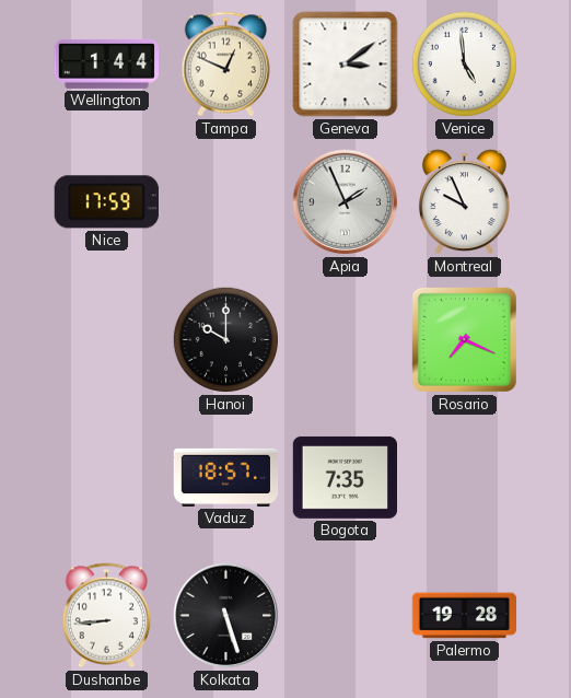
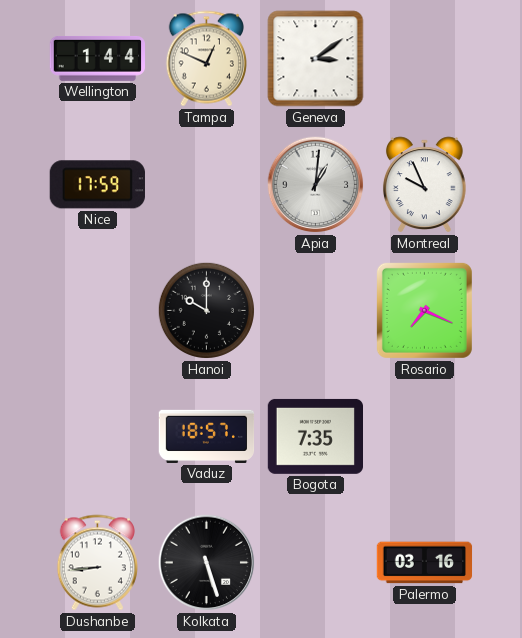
Venice: 4:59 -> none (464, 63)
Apia: 1:56 -> 1:01 (316, 185)
Palermo: 19:28 -> 03:16 (425, 563)
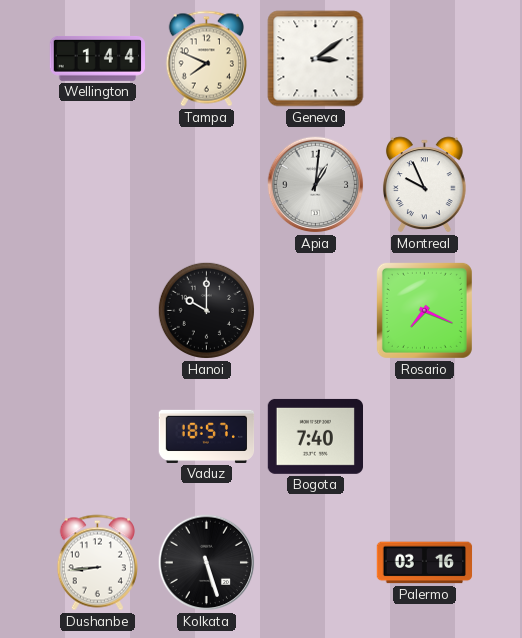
Tampa: 12:49 -> 7:49 (206, 59)
Nice: 17:59 -> none (97, 185)
Bogota: 7:35 -> 7:40 (315, 436)
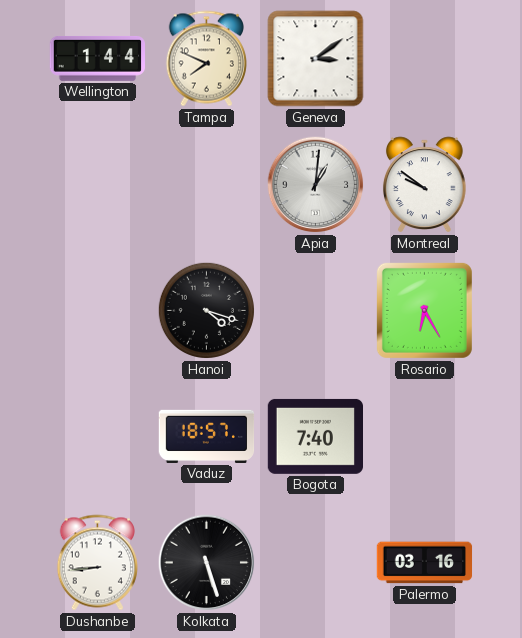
Montreal: 9:56 -> 9:51 (424, 185)
Hanoi: 10:00 -> 4:18 (206, 310)
Rosario: 7:19 -> 6:25 (424, 310)
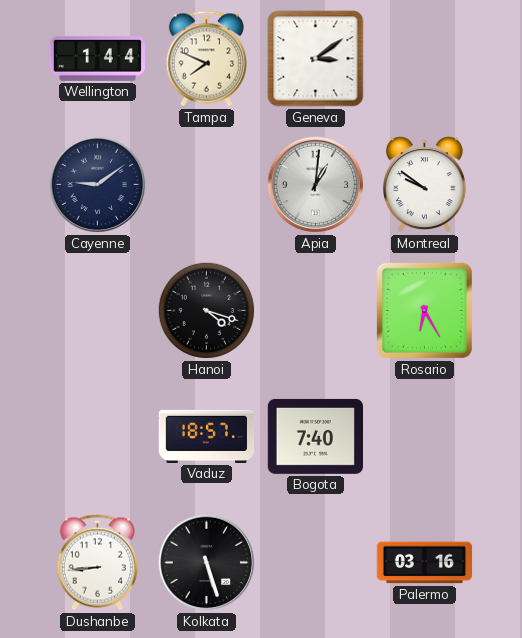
Cayenne: none -> 9:09 (98, 185)
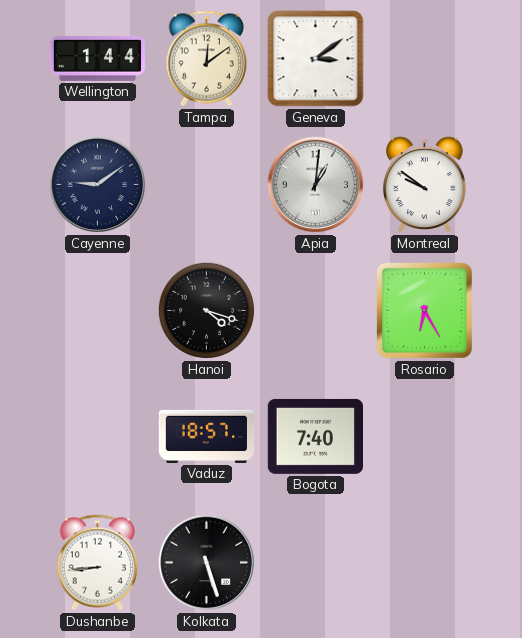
Tampa: 7:49 -> 12:09 (206, 59)
Palermo: 03:16 -> none (425, 563)
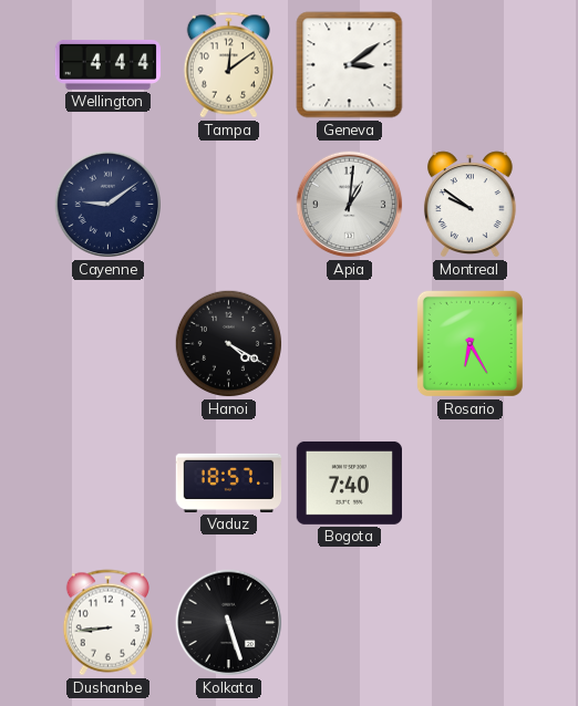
Wellington: 1:44 -> 4:44 (109, 64)
Hanoi: 4:18 -> 4:20 (228, 343)
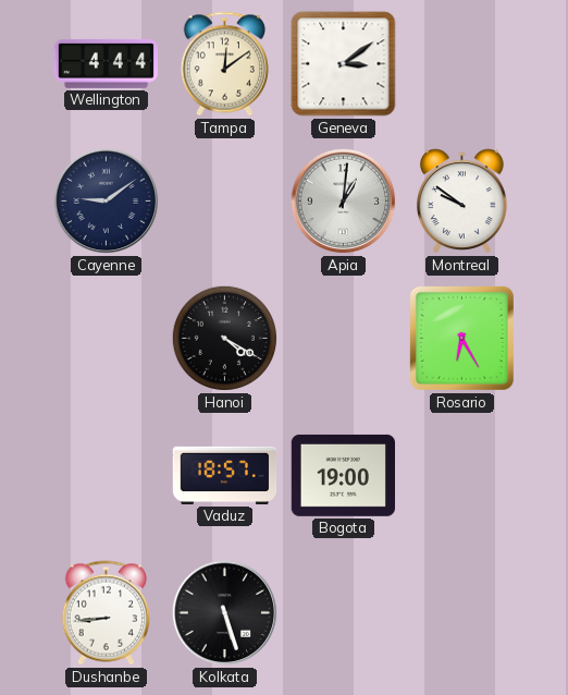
Bogota: 7:40 -> 19:00 (343, 475)
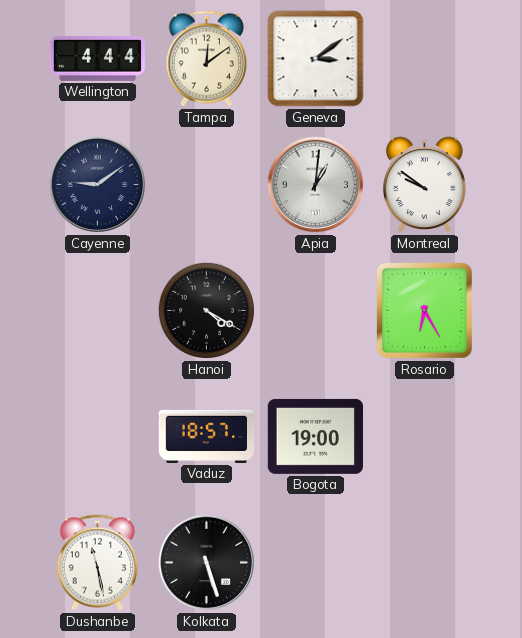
Dushanbe: 8:44 -> 11:28 (97, 563)
